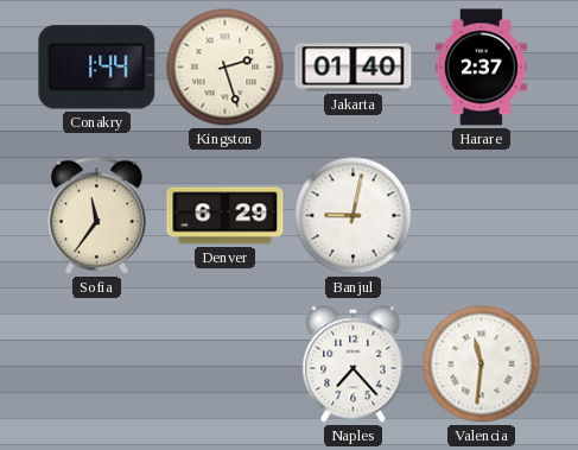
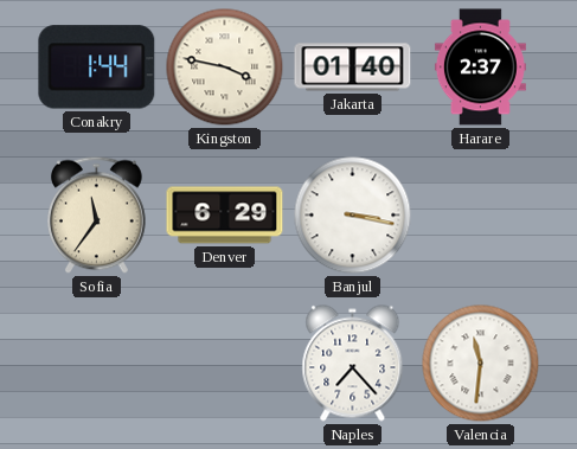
Kingston: 2:27 -> 3:47 (225, 68)
Banjul: 9:02 -> 3:17 (353, 216)
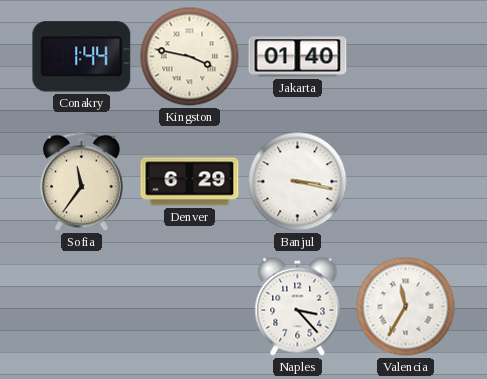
Harare: 2:37 -> none (480, 68)
Naples: 7:23 -> 3:23 (298, 307)
Valencia: 11:31 -> 11:35 (406, 307)
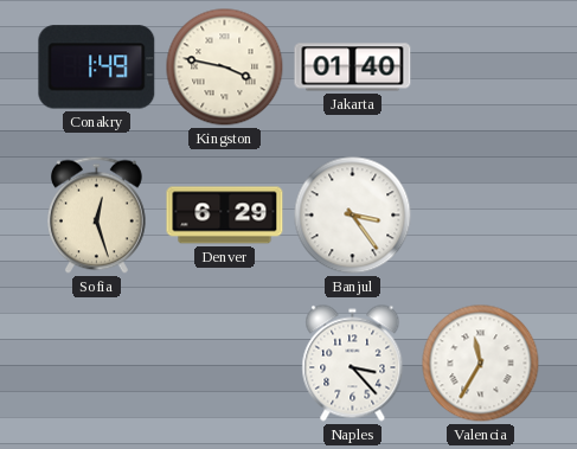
Conakry: 1:44 -> 1:49 (97, 68)
Sofia: 11:36 -> 12:27 (97, 216)
Banjul: 3:17 -> 3:24 (353, 216)
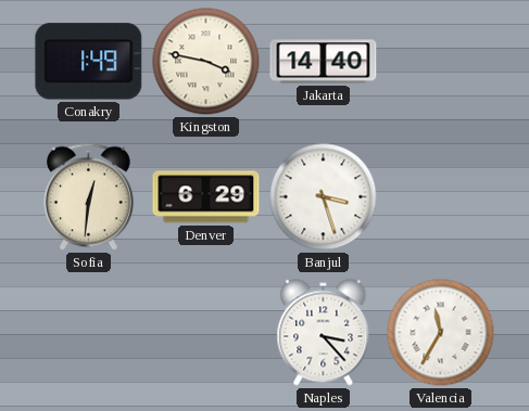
Jakarta: 01:40 -> 14:40 (324, 62)
Sofia: 12:27 -> 12:31 (89, 197)
Banjul: 3:24 -> 3:27 (324, 197)
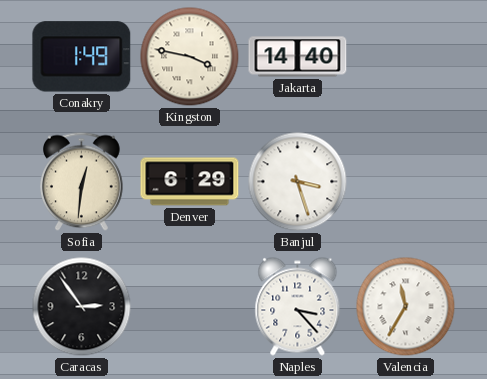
Caracas: none -> 2:54 (82, 307)
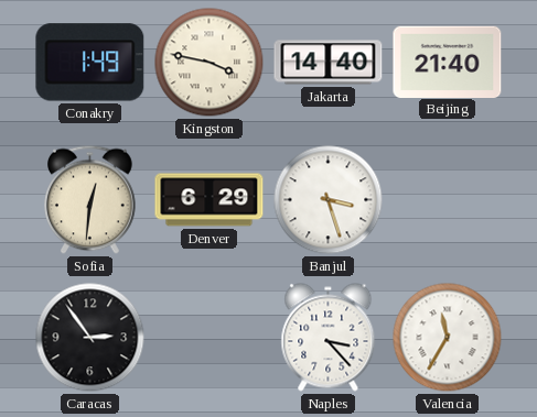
Beijing: none -> 21:40 (448, 62)
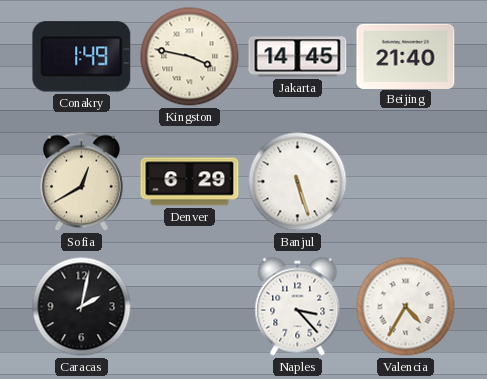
Jakarta: 14:40 -> 14:45 (298, 57)
Sofia: 12:31 -> 12:40 (82, 182)
Banjul: 3:27 -> 5:27 (298, 182)
Caracas: 2:54 -> 2:02 (82, 307)
Valencia: 11:35 -> 4:35 (406, 307)
